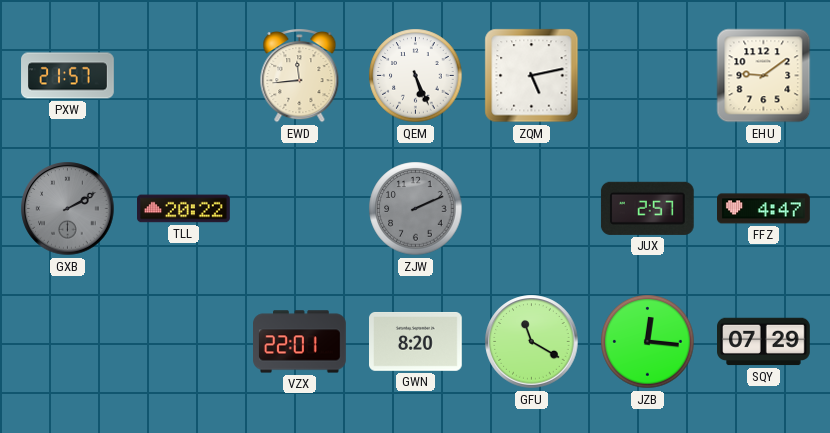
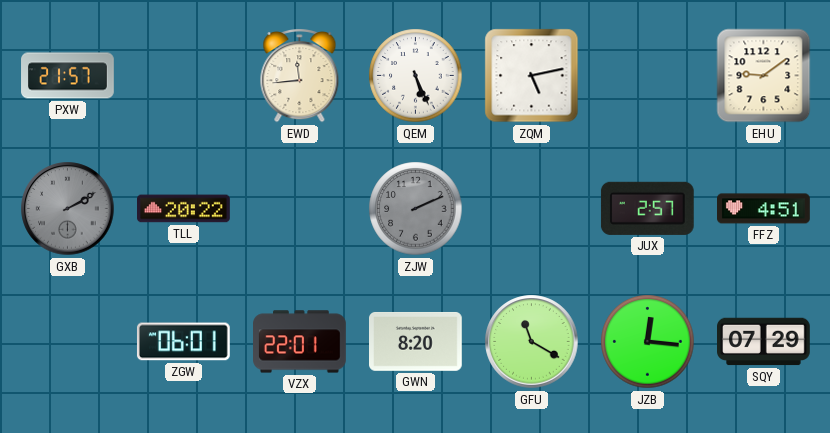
FFZ: 4:47 -> 4:51 (764, 209)
ZGW: none -> 06:01 (184, 342)
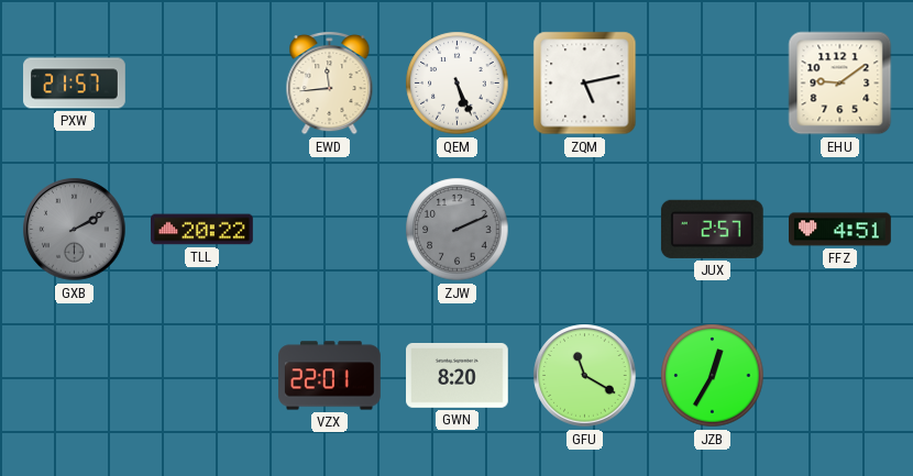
ZGW: 06:01 -> none (184, 342)
JZB: 12:16 -> 12:35 (713, 376)
SQY: 07:29 -> none (764, 342)
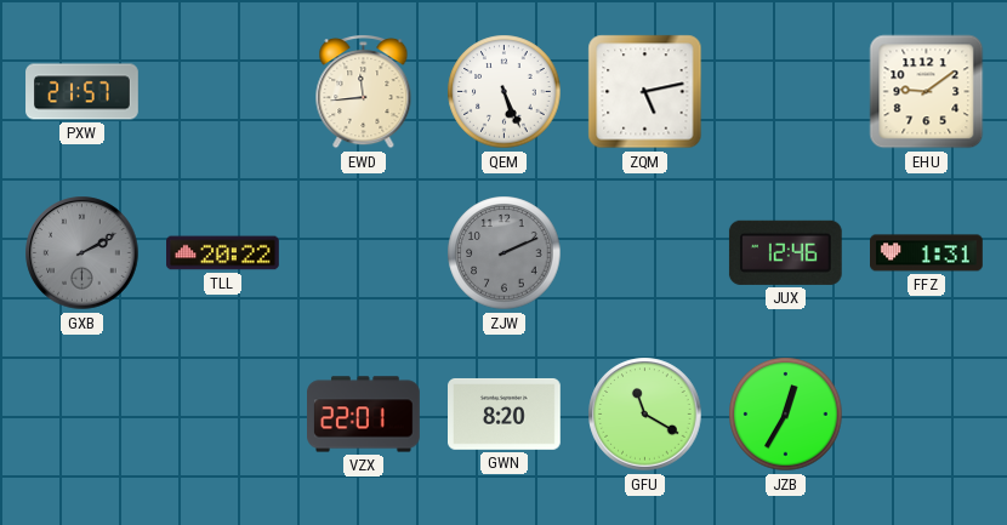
JUX: 2:57 -> 12:46 (785, 252)
FFZ: 4:51 -> 1:31 (927, 253)
